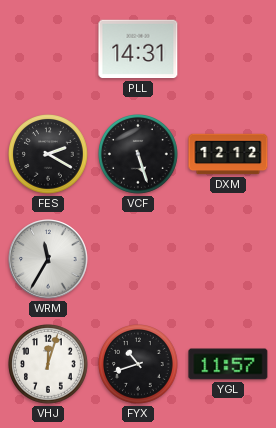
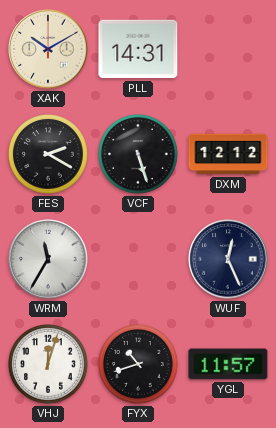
XAK: none -> 10:10 (48, 49)
WUF: none -> 12:26 (228, 259)
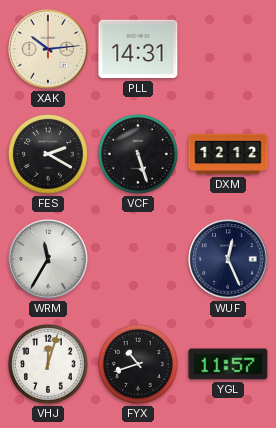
XAK: 10:10 -> 10:14 (48, 49)
